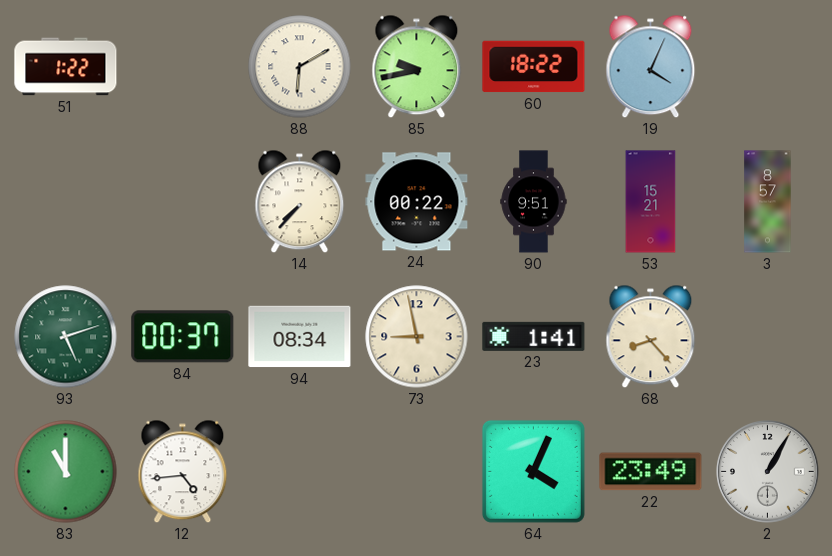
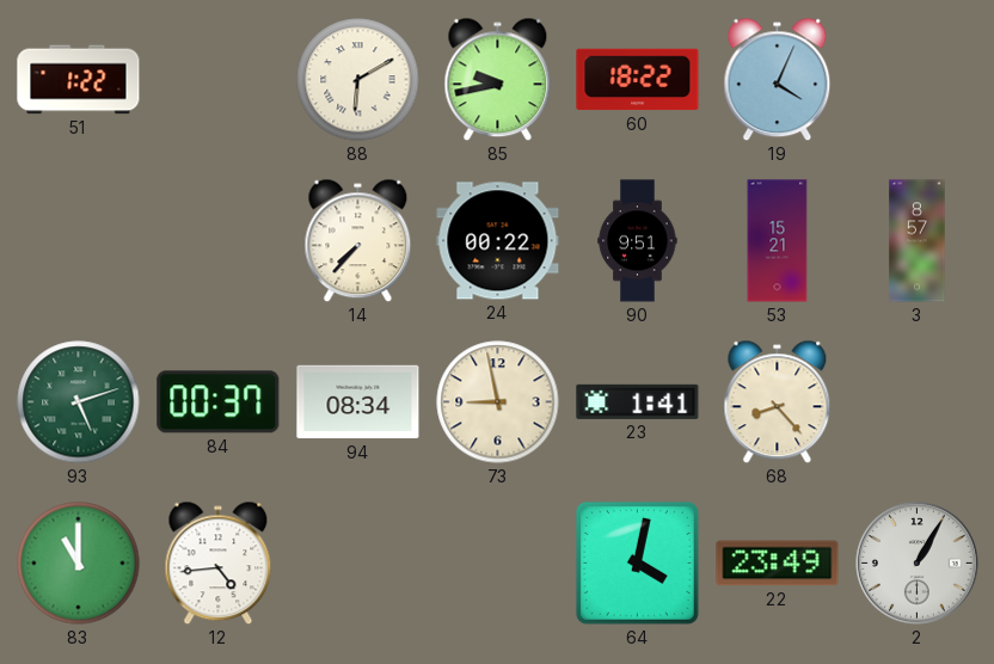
64: 4:04 -> 4:02 (637, 562)
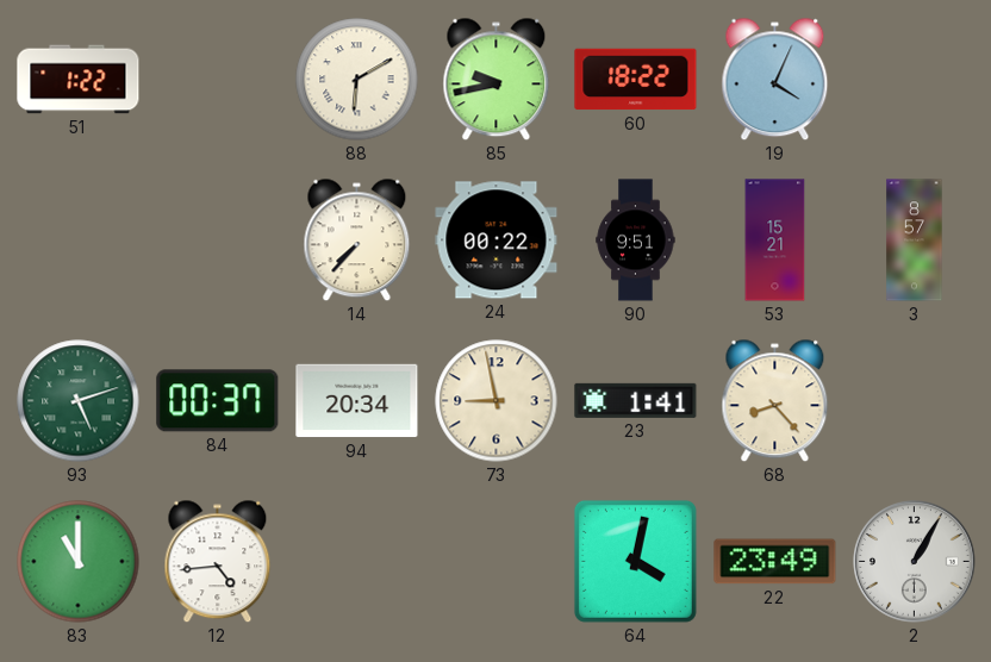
94: 08:34 -> 20:34 (357, 401)
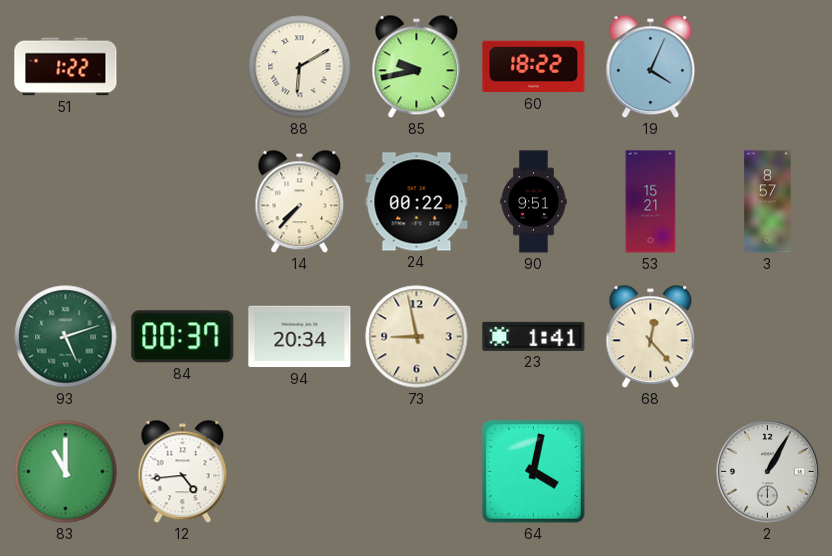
68: 8:23 -> 12:23 (651, 337)
22: 23:49 -> none (775, 562)
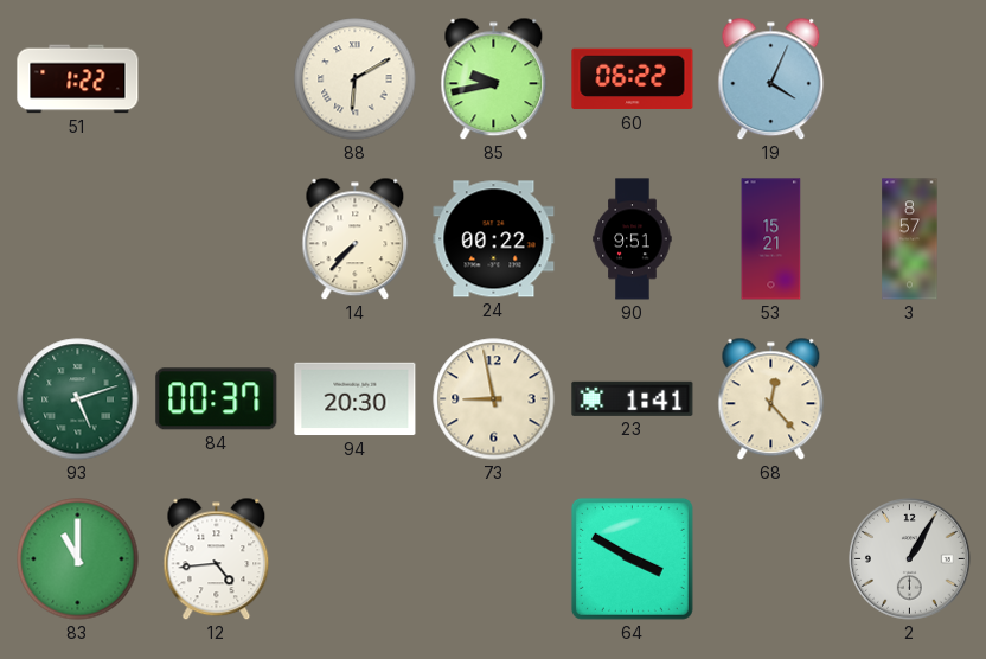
60: 18:22 -> 06:22 (633, 79)
94: 20:34 -> 20:30 (356, 399)
64: 4:02 -> 3:50 (632, 558)
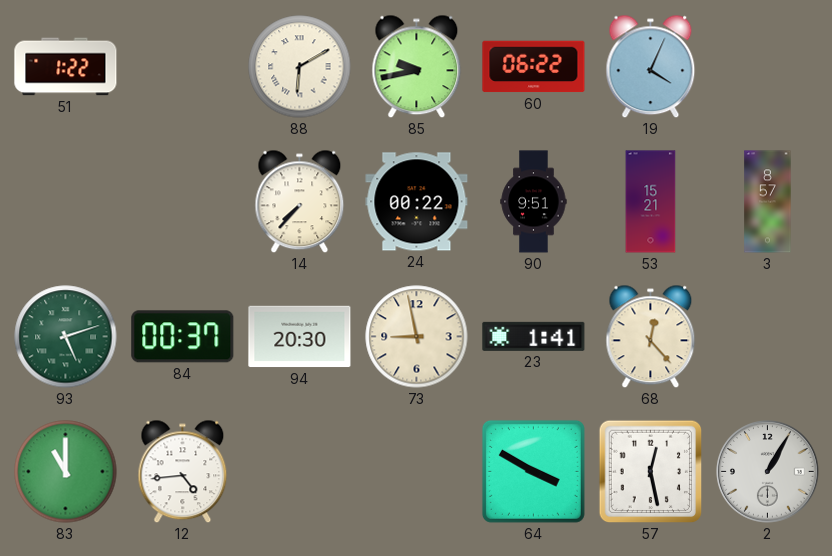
57: none -> 12:28 (651, 472)
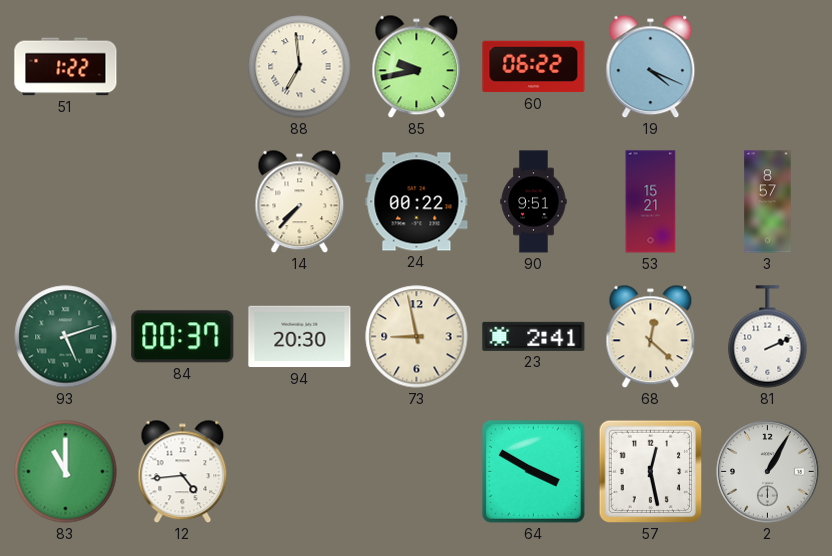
88: 6:10 -> 6:59 (300, 67)
19: 4:04 -> 4:19 (651, 67)
23: 1:41 -> 2:41 (534, 336)
68: 12:23 -> 12:22 (651, 337)
81: none -> 2:11 (768, 337)
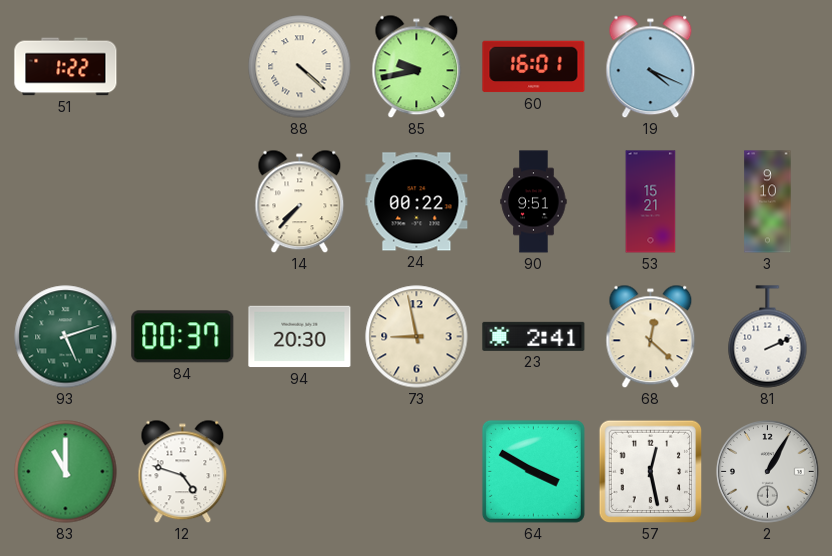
88: 6:59 -> 4:22 (300, 67)
60: 06:22 -> 16:01 (534, 67)
3: 8:57 -> 9:10 (768, 202)
12: 4:44 -> 4:48 (183, 472)
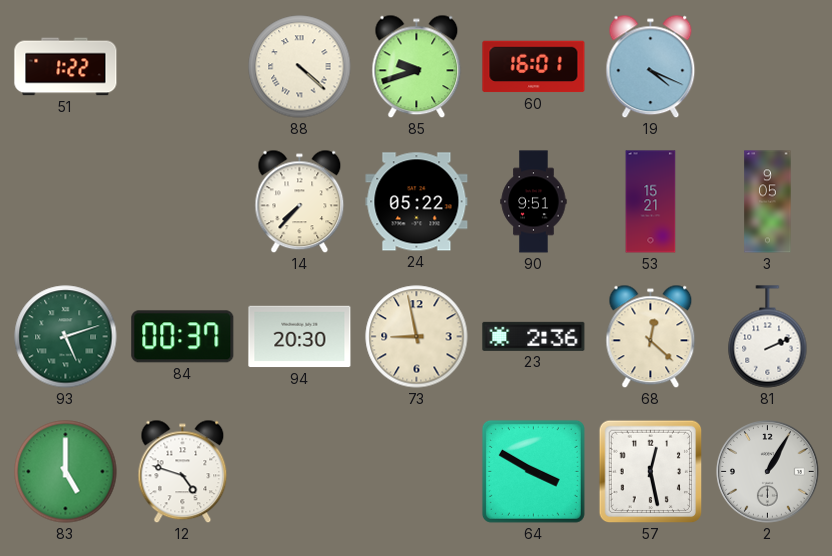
85: 9:43 -> 9:42 (417, 67)
24: 00:22 -> 05:22 (417, 202)
3: 9:10 -> 9:05 (768, 202)
23: 2:41 -> 2:36 (534, 336)
83: 11:00 -> 5:00 (66, 472)
